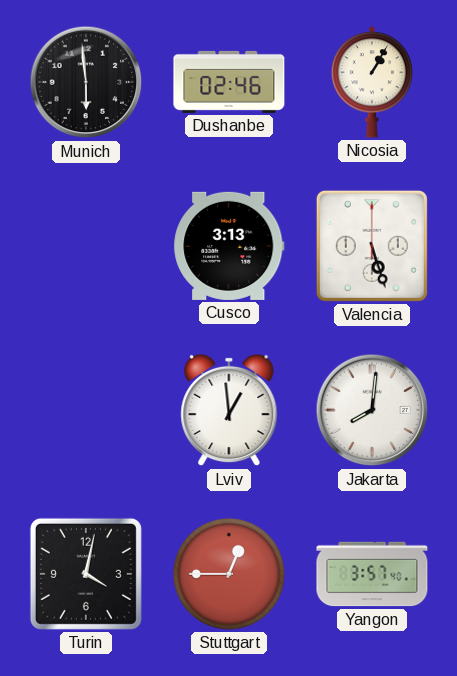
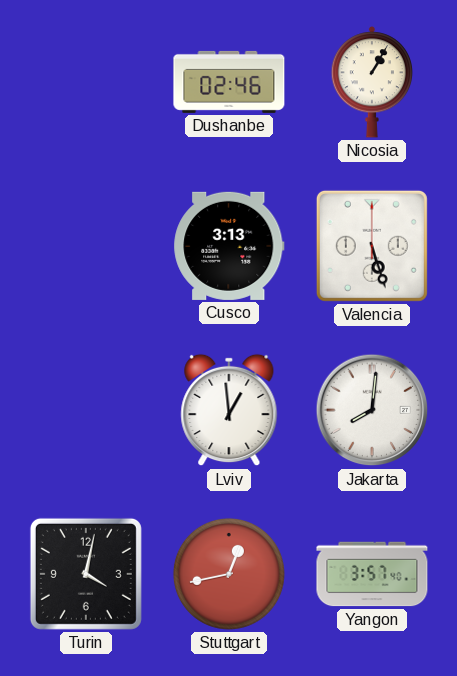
Munich: 5:59 -> none (86, 82)
Stuttgart: 12:45 -> 12:43 (229, 574)
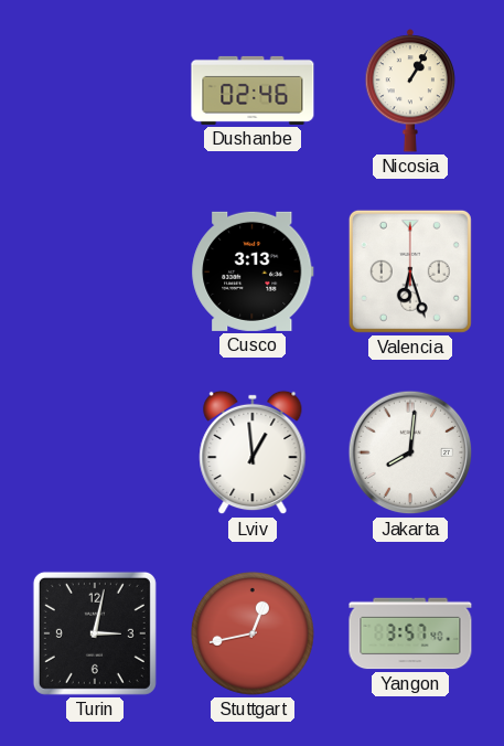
Valencia: 5:27 -> 6:27 (410, 271)
Turin: 4:02 -> 3:02 (95, 633)
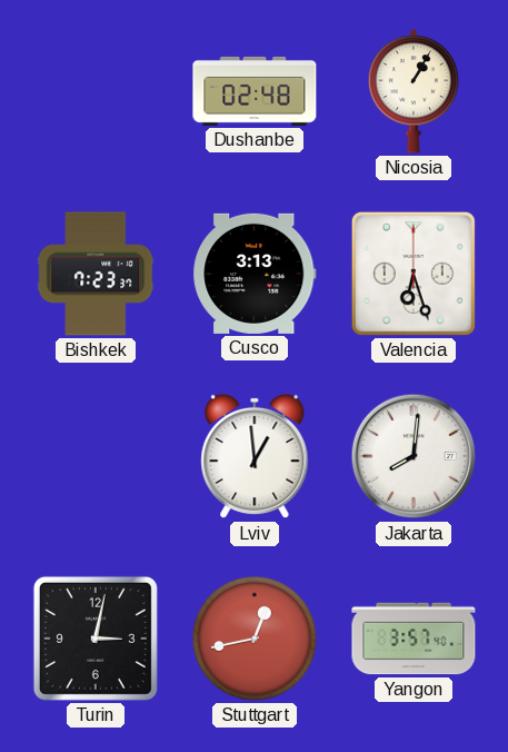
Dushanbe: 02:46 -> 02:48 (255, 91)
Bishkek: none -> 7:23 (96, 274)
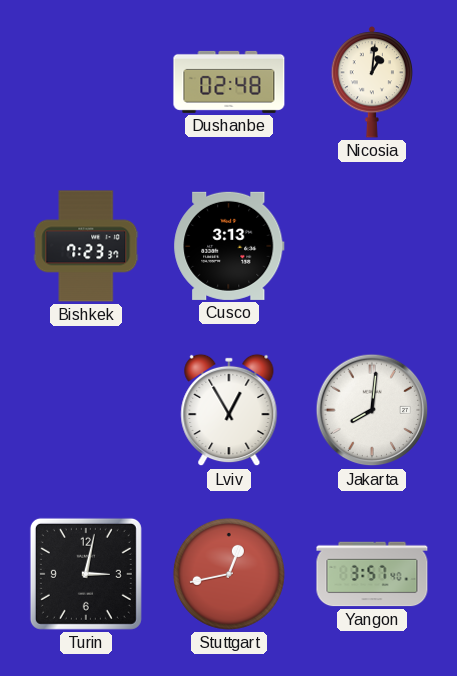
Nicosia: 1:05 -> 1:01 (371, 82)
Valencia: 6:27 -> none (414, 274)
Lviv: 12:59 -> 12:55 (229, 410)
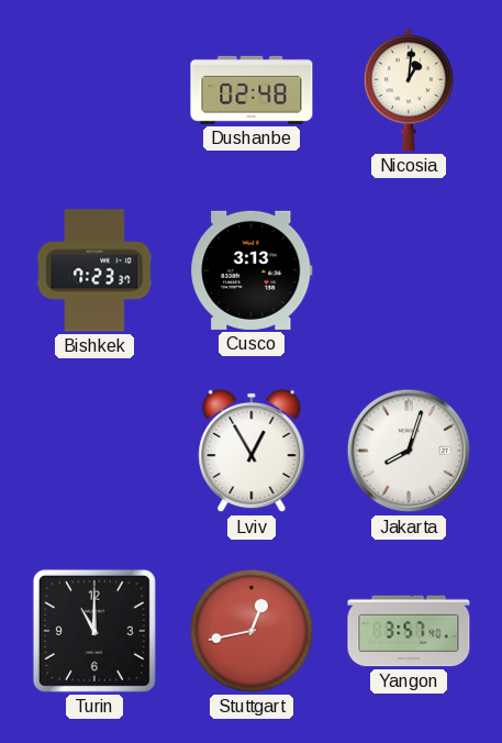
Jakarta: 8:01 -> 8:03 (409, 451)
Turin: 3:02 -> 11:00 (94, 631)
